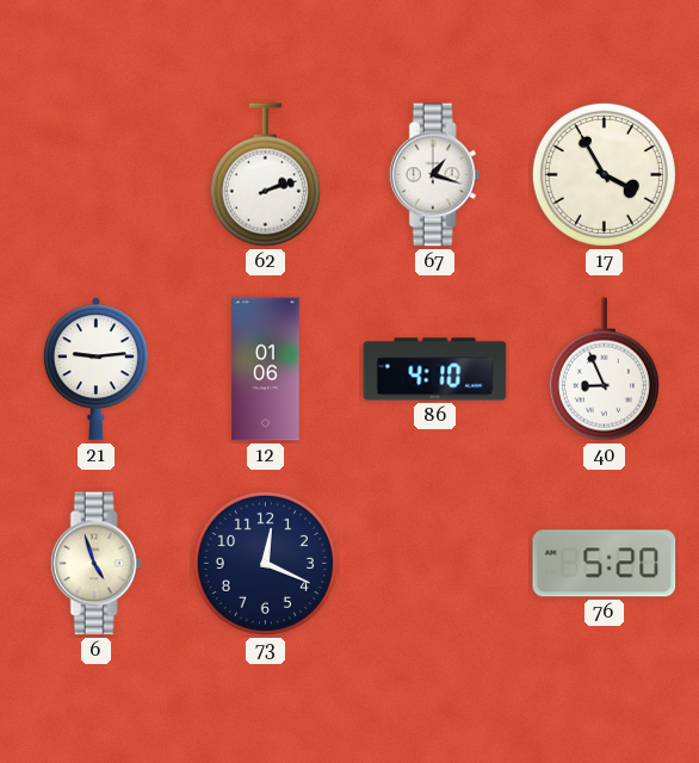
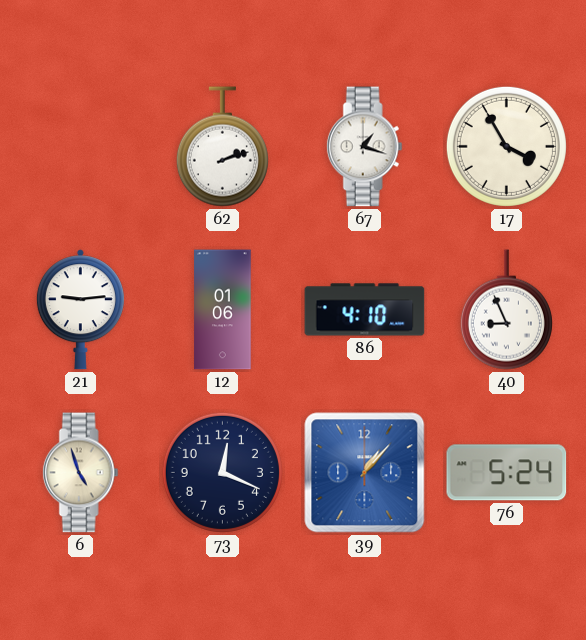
39: none -> 1:07 (365, 473)
76: 5:20 -> 5:24 (507, 473)
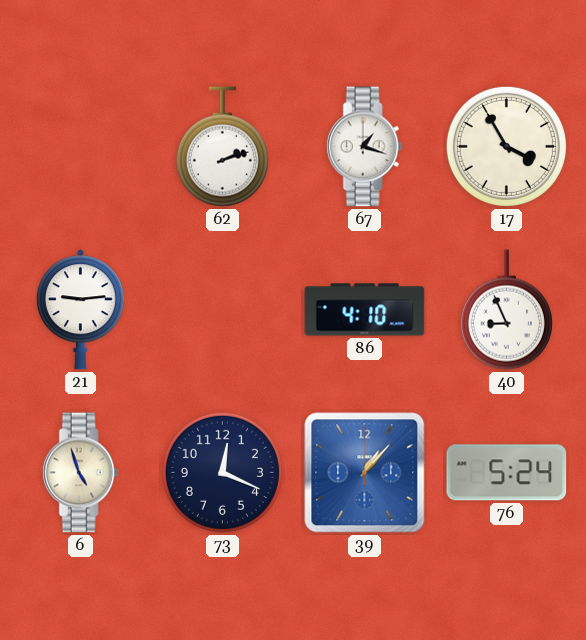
12: 01:06 -> none (223, 310)
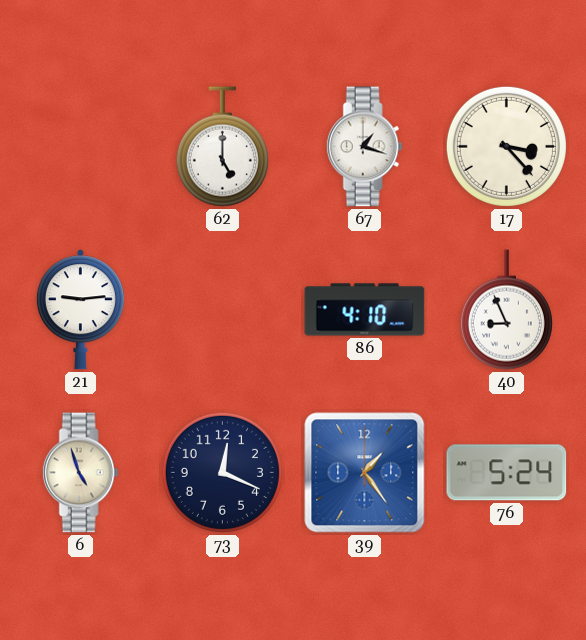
62: 2:12 -> 5:00 (222, 147)
17: 3:55 -> 3:23 (506, 146)
39: 1:07 -> 1:24 (365, 473)
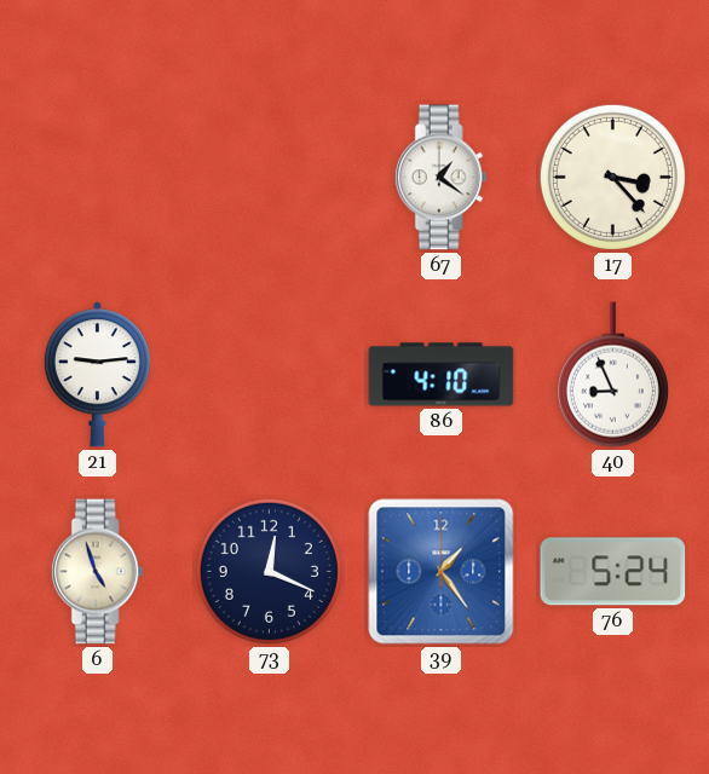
62: 5:00 -> none (222, 147)
67: 1:18 -> 1:21 (440, 178)
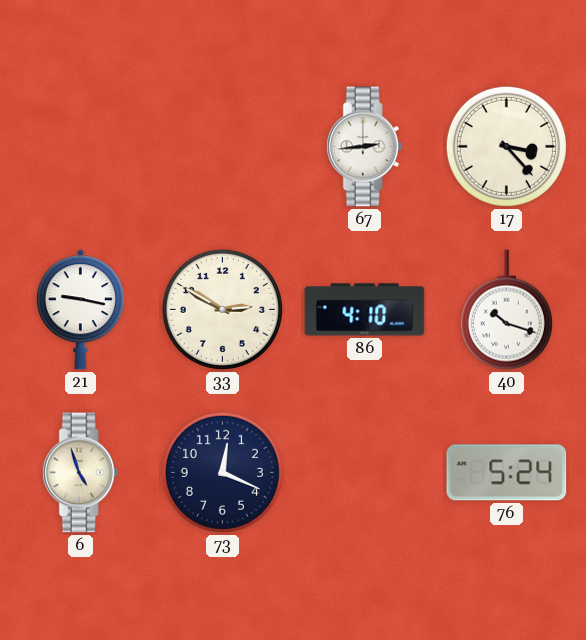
67: 1:21 -> 2:44 (364, 147)
21: 9:14 -> 9:17 (80, 310)
33: none -> 2:50 (222, 309)
40: 8:56 -> 10:18 (506, 310)
39: 1:24 -> none (442, 572)
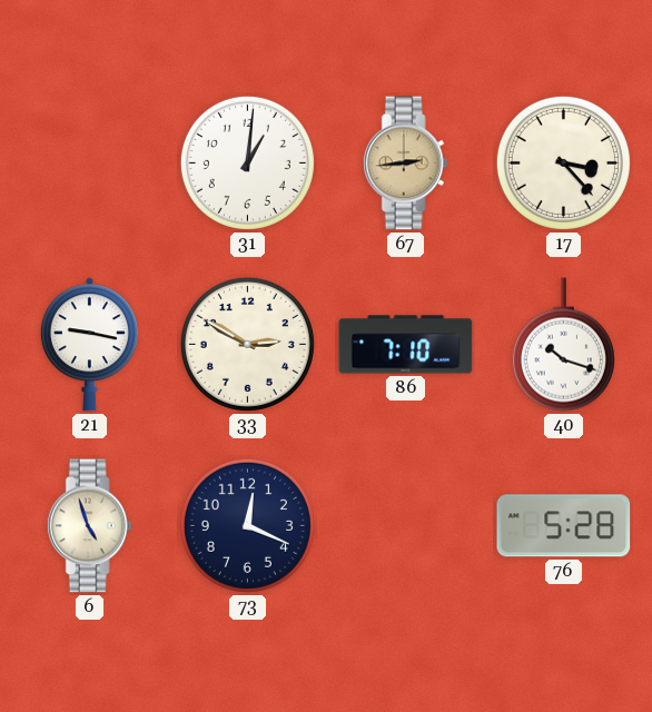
31: none -> 1:01 (247, 162)
67 dial: white -> champagne (405, 164)
86: 4:10 -> 7:10 (406, 345)
76: 5:24 -> 5:28 (564, 526)
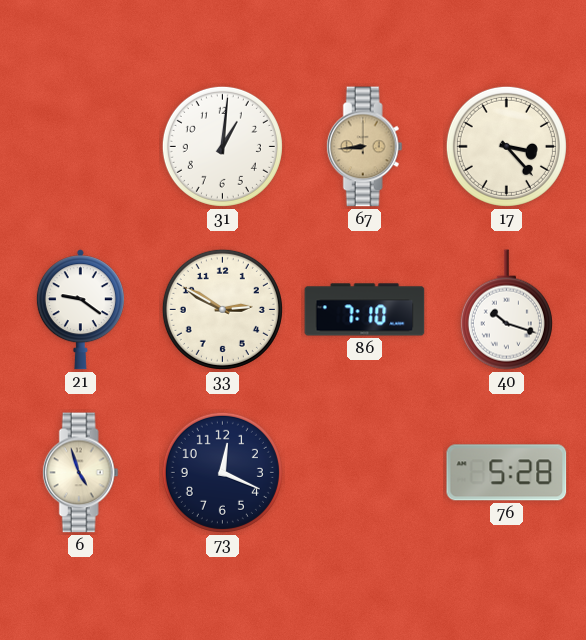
67: 2:44 -> 8:44 (364, 147)
21: 9:17 -> 9:21 (80, 310)
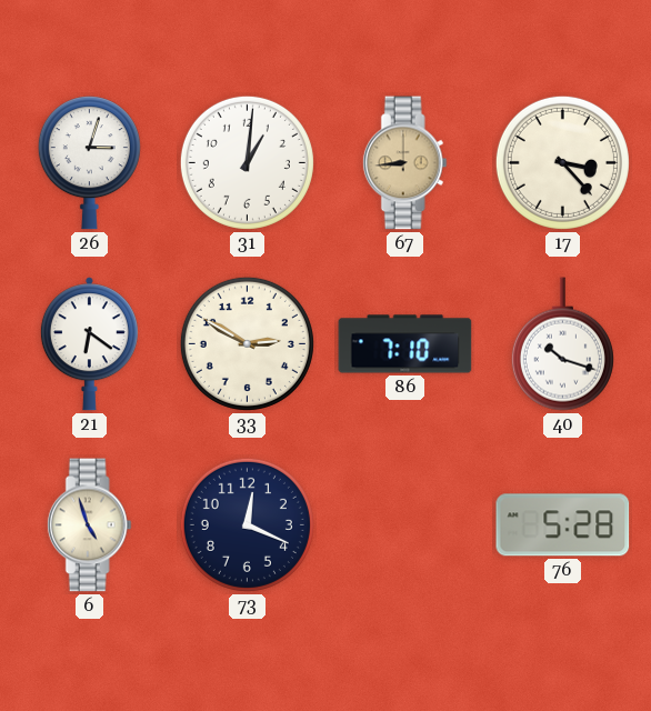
26: none -> 3:03 (89, 163)
21: 9:21 -> 6:21 (89, 344)
